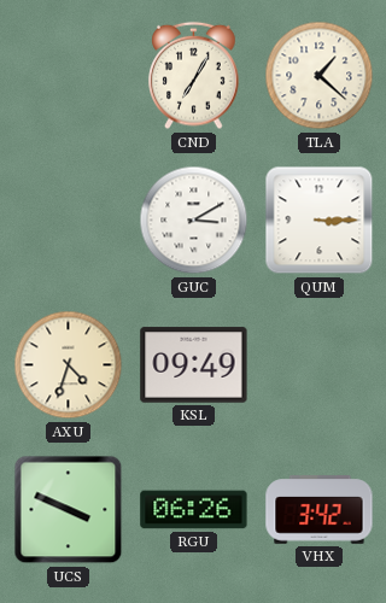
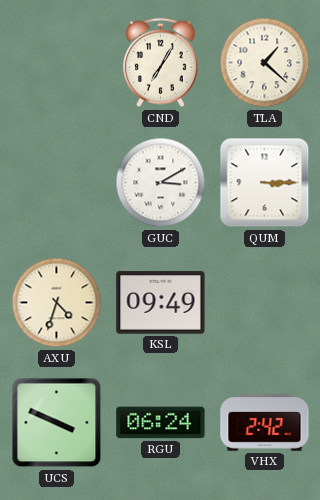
RGU: 06:26 -> 06:24 (161, 423)
VHX: 3:42 -> 2:42 (265, 423)
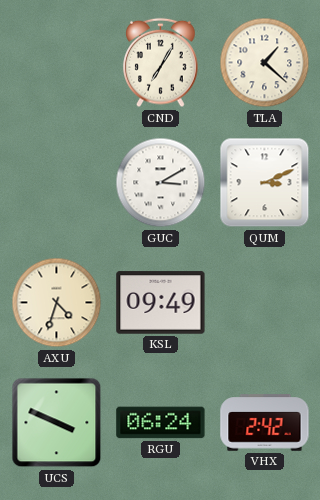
QUM: 3:15 -> 3:11 (265, 183)
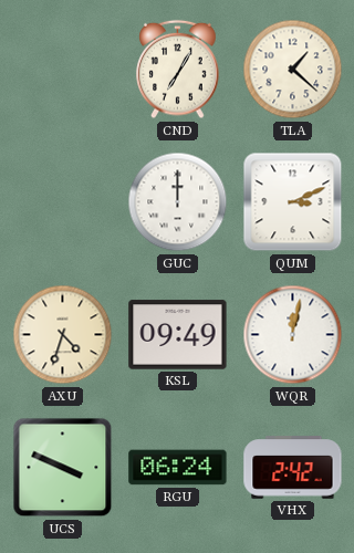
GUC: 3:10 -> 12:00 (178, 202)
WQR: none -> 12:02 (293, 335)
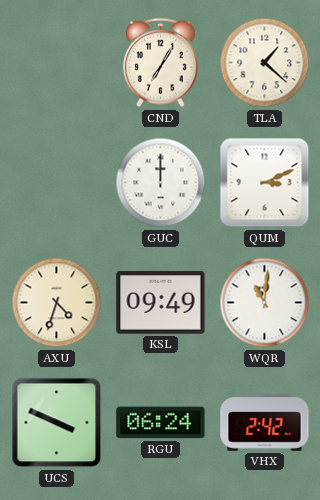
WQR: 12:02 -> 11:01 (265, 303)
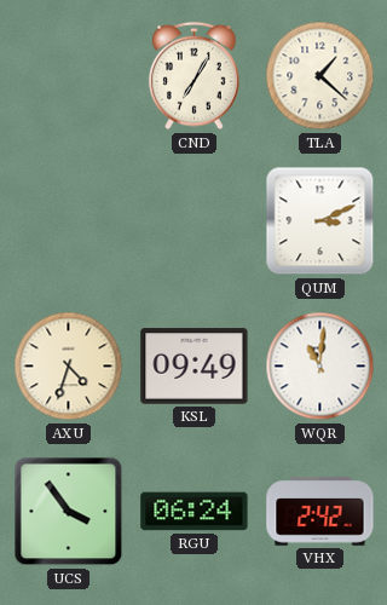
GUC: 12:00 -> none (161, 183)
UCS: 3:49 -> 3:54 (69, 512)
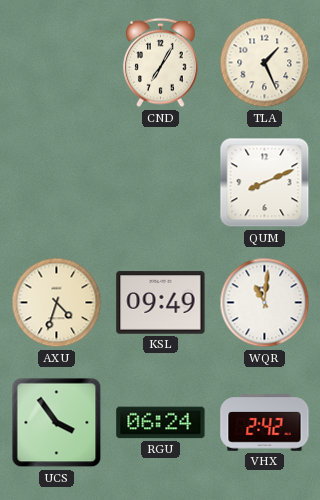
TLA: 1:22 -> 1:26 (265, 63)
QUM: 3:11 -> 8:11 (265, 183)
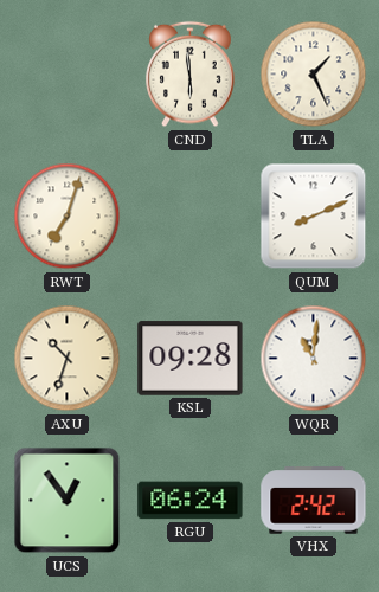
CND: 7:05 -> 5:59 (191, 75)
RWT: none -> 7:03 (68, 217)
AXU: 4:33 -> 10:33 (68, 359)
KSL: 09:49 -> 09:28 (191, 359)
UCS: 3:54 -> 12:54 (68, 501)
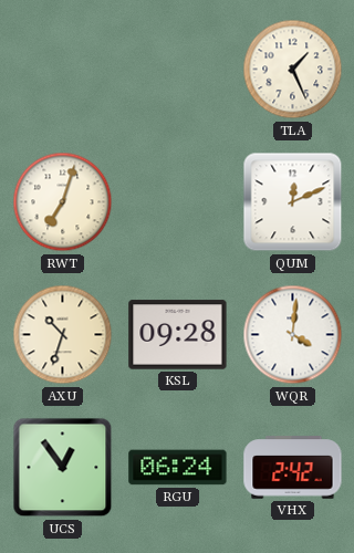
CND: 5:59 -> none (191, 75)
QUM: 8:11 -> 12:11 (293, 202)
WQR: 11:01 -> 4:01 (293, 335)
